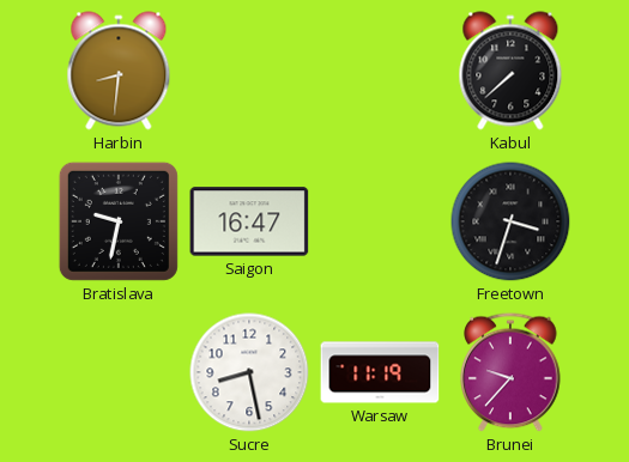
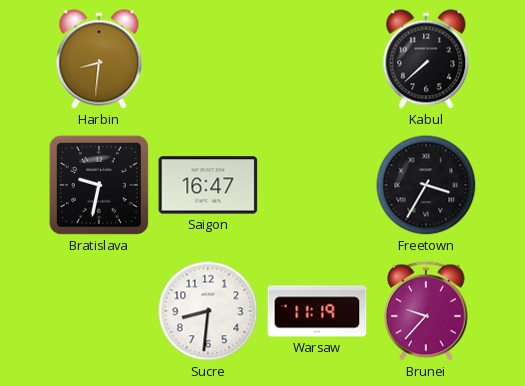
Freetown: 3:33 -> 3:35 (426, 185)
Sucre: 8:28 -> 8:31 (208, 311)
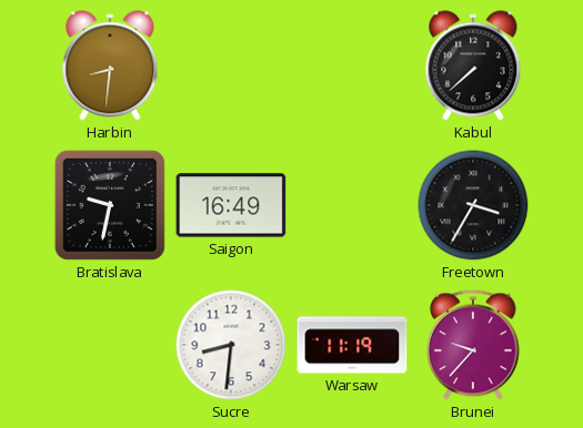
Saigon: 16:47 -> 16:49 (231, 205)
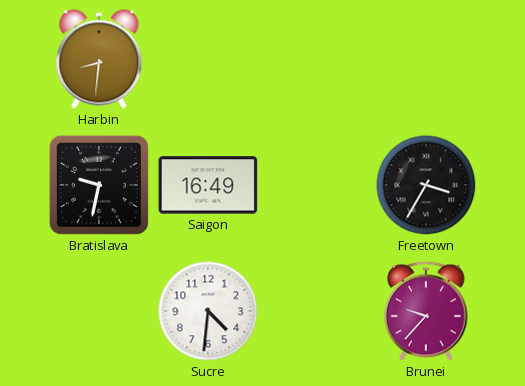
Kabul: 7:38 -> none (473, 65)
Sucre: 8:31 -> 4:31 (208, 311)
Warsaw: 11:19 -> none (352, 345)
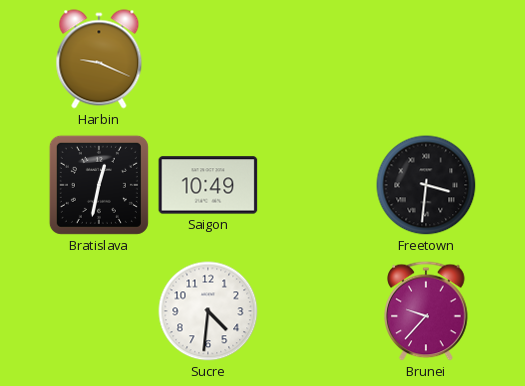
Harbin: 8:31 -> 9:19 (99, 59)
Bratislava: 9:32 -> 12:32 (99, 185)
Saigon: 16:49 -> 10:49 (208, 185)
Freetown: 3:35 -> 3:31 (426, 185)
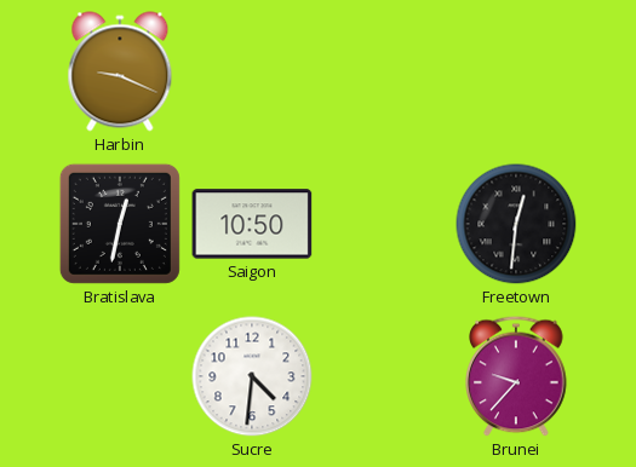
Saigon: 10:49 -> 10:50 (252, 224)
Freetown: 3:31 -> 12:31 (516, 224)
